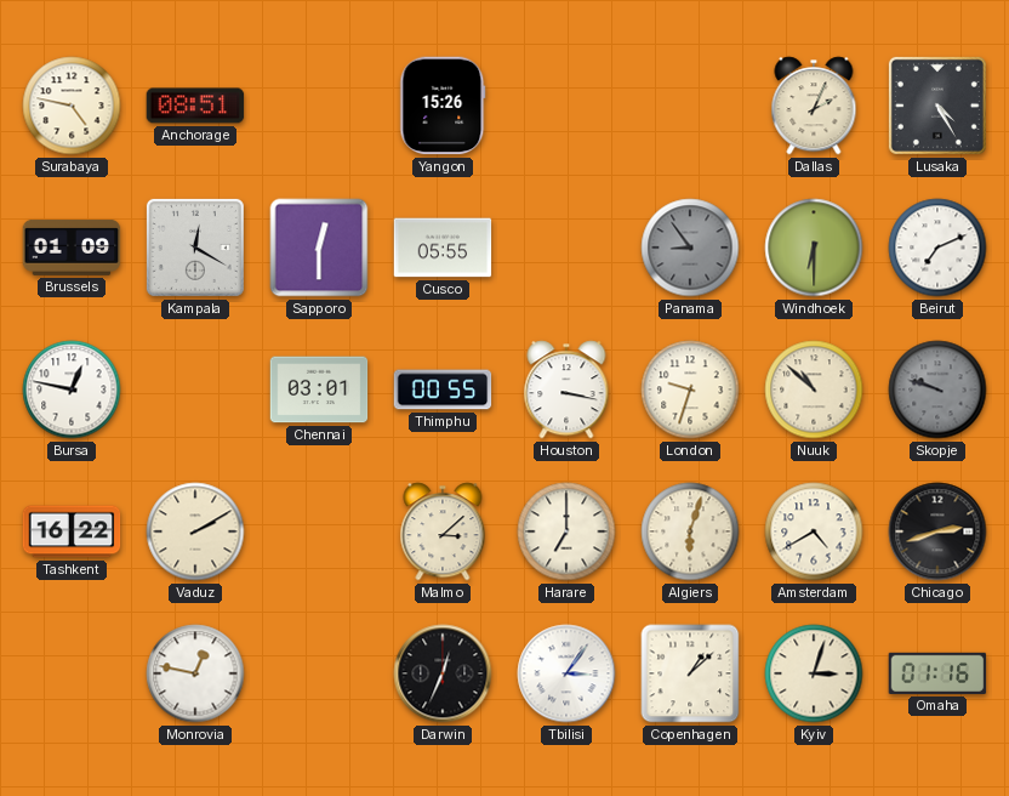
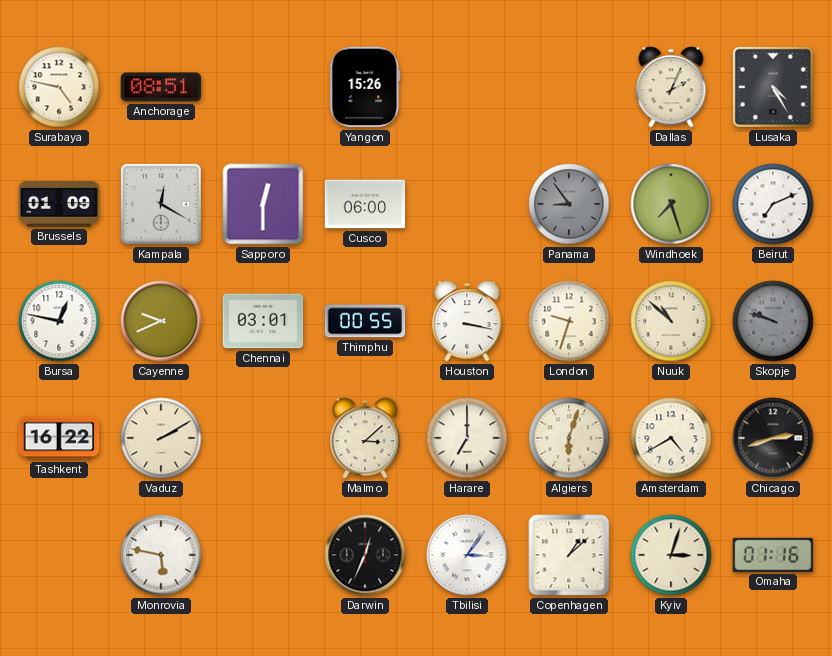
Cusco: 05:55 -> 06:00 (365, 204)
Windhoek: 6:30 -> 7:27 (671, 204)
Cayenne: none -> 9:41 (161, 321)
Monrovia: 12:47 -> 5:47 (161, 555)
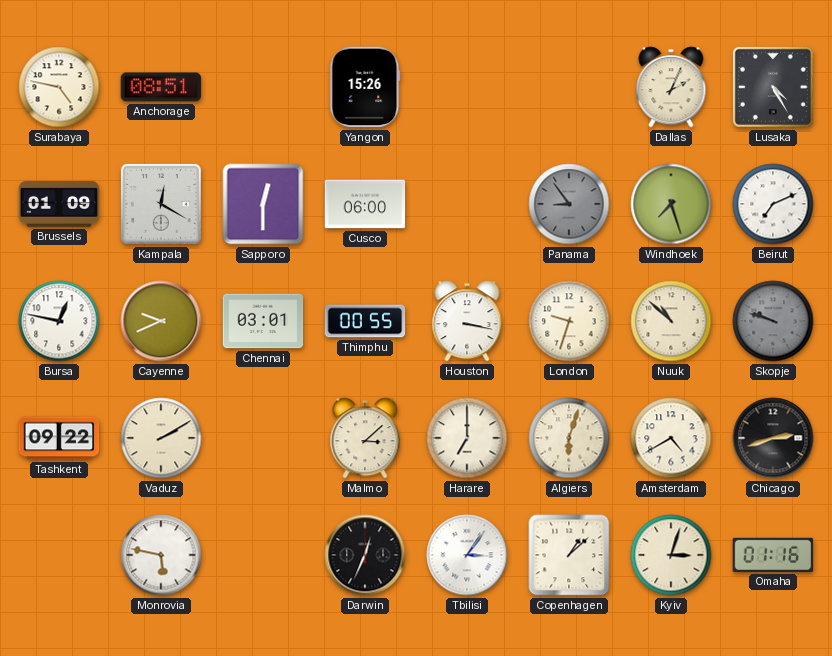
Tashkent: 16:22 -> 09:22 (59, 438)
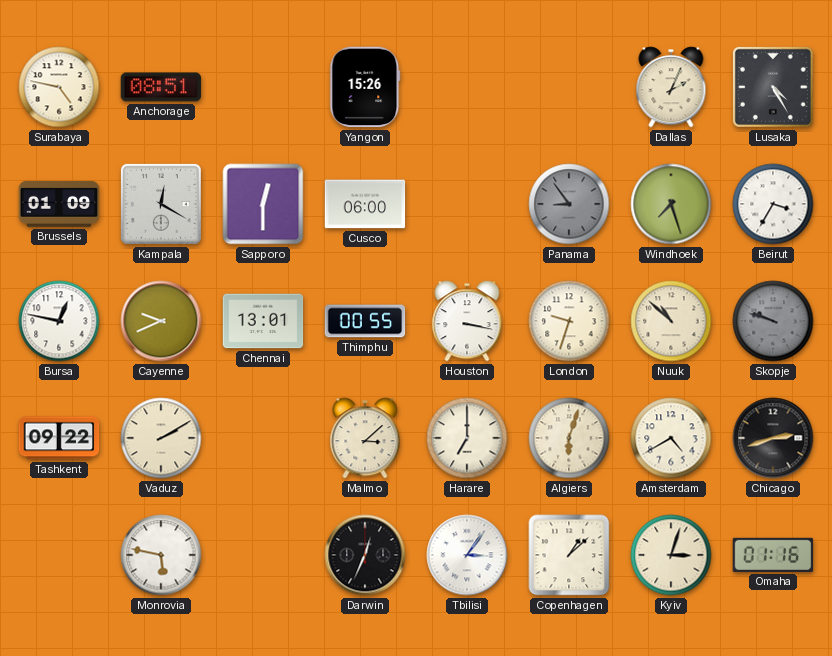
Beirut: 7:11 -> 3:35 (773, 204)
Chennai: 03:01 -> 13:01 (263, 321)
